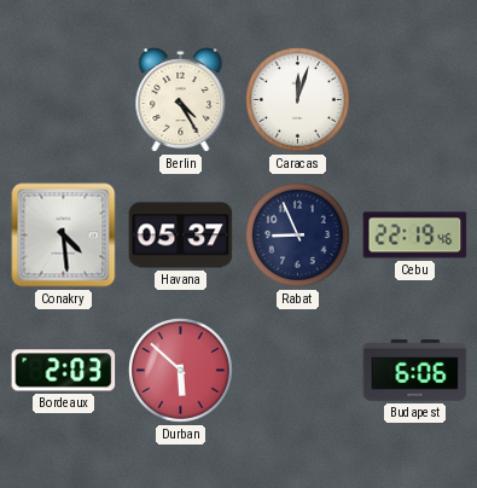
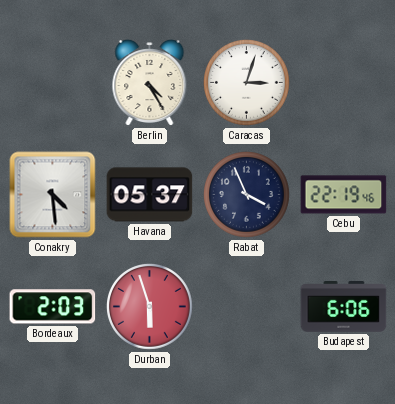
Caracas: 12:03 -> 3:03 (247, 83)
Rabat: 8:56 -> 3:56 (247, 195)
Durban: 5:52 -> 5:57 (150, 307)
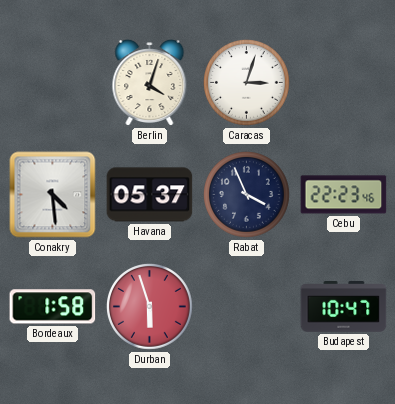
Berlin: 4:25 -> 4:03 (150, 83)
Cebu: 22:19 -> 22:23 (344, 195)
Bordeaux: 2:03 -> 1:58 (53, 307)
Budapest: 6:06 -> 10:47 (344, 307)
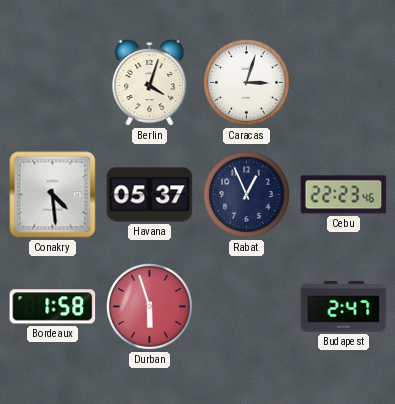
Rabat: 3:56 -> 12:56 (247, 195)
Budapest: 10:47 -> 2:47 (344, 307)
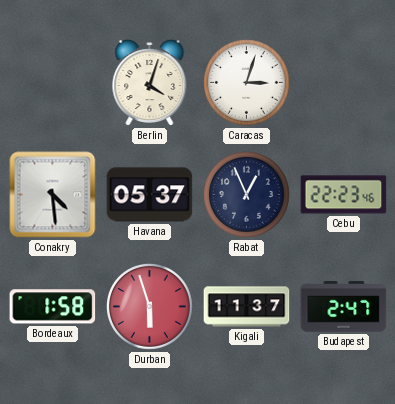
Kigali: none -> 11:37 (247, 307)
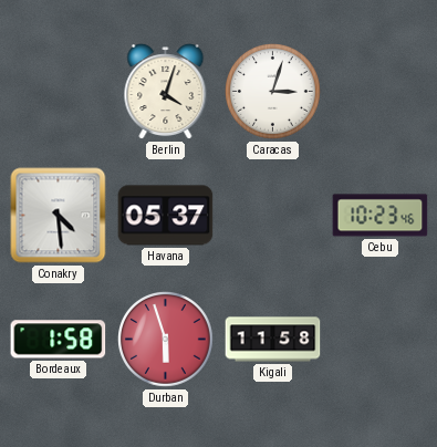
Rabat: 12:56 -> none (247, 195)
Cebu: 22:23 -> 10:23 (381, 216)
Kigali: 11:37 -> 11:58 (273, 340)
Budapest: 2:47 -> none (344, 307)
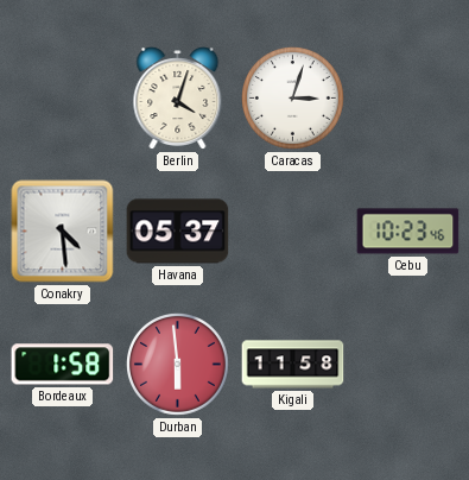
Durban: 5:57 -> 5:59 (178, 365)
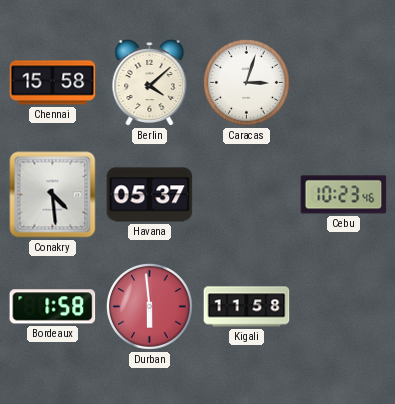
Chennai: none -> 15:58 (53, 83)
Berlin: 4:03 -> 4:08 (150, 83)
